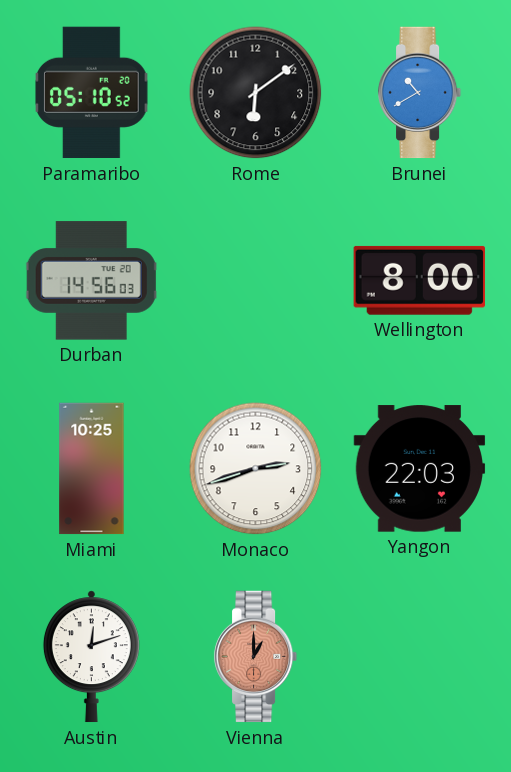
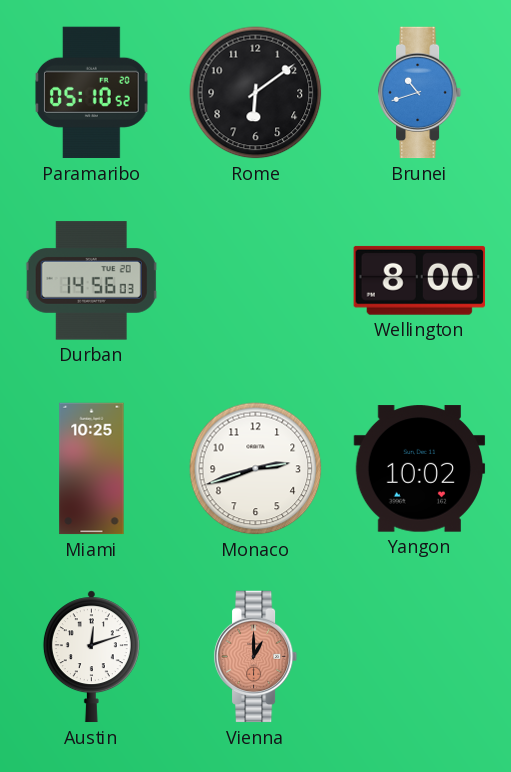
Brunei: 10:40 -> 10:42 (420, 93)
Yangon: 22:03 -> 10:02 (420, 469)
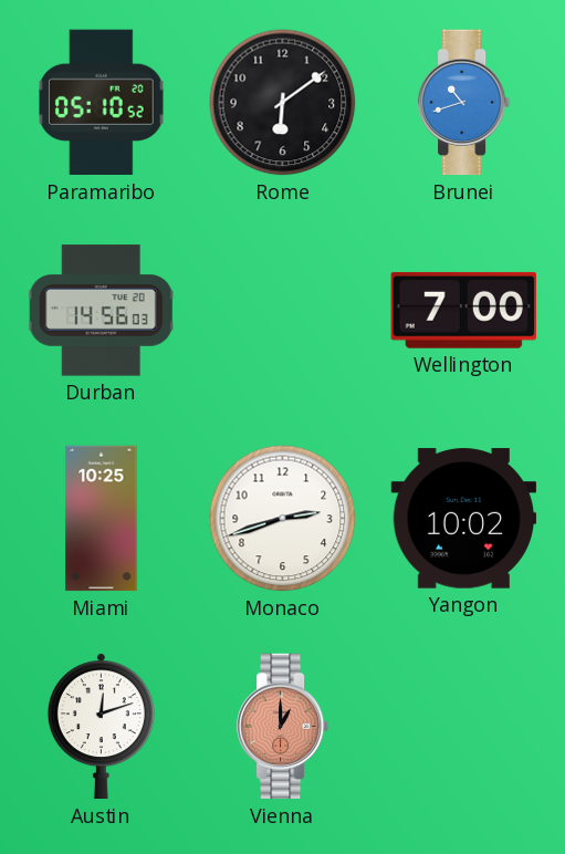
Wellington: 8:00 -> 7:00 (463, 310)
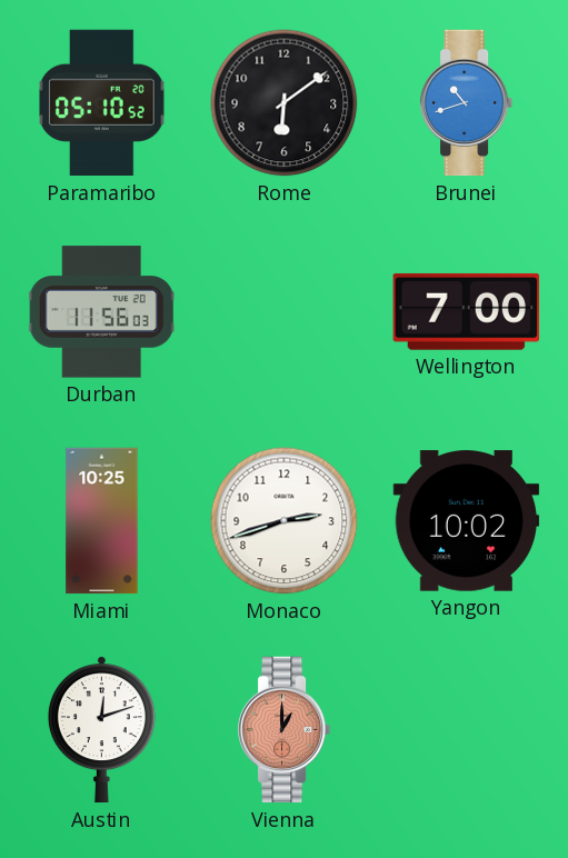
Durban: 14:56 -> 11:56 (102, 312)
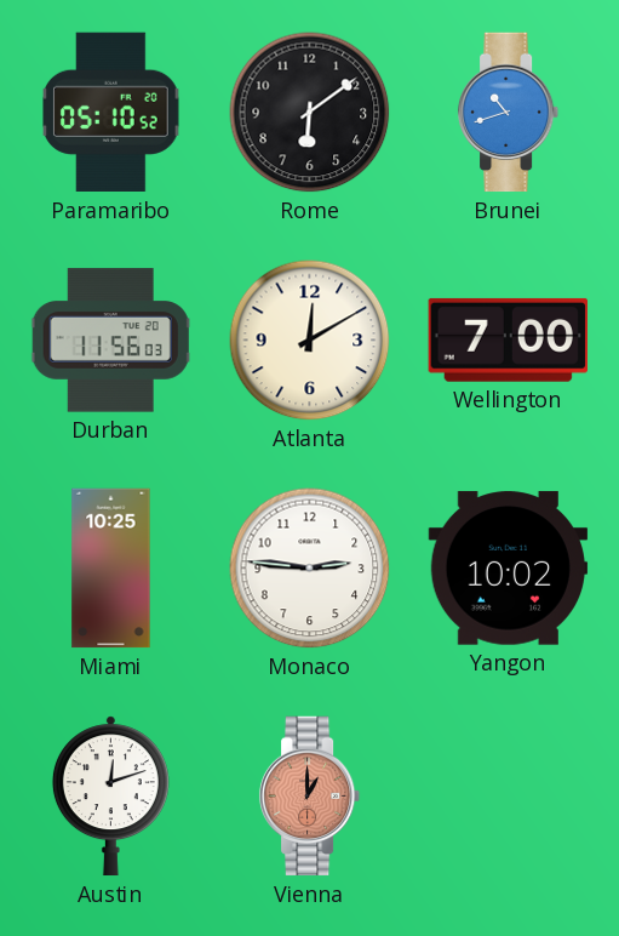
Atlanta: none -> 12:10 (310, 341)
Monaco: 2:42 -> 2:46 (310, 569)
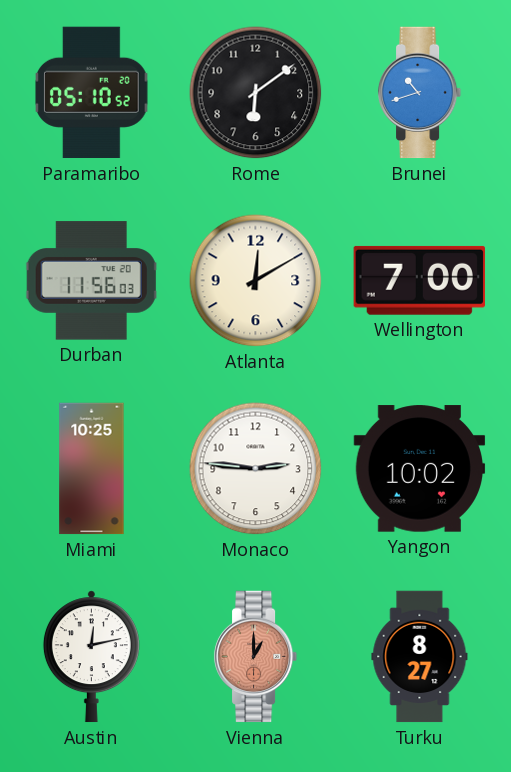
Austin: 12:12 -> 12:13 (91, 657)
Turku: none -> 8:27 (420, 657)
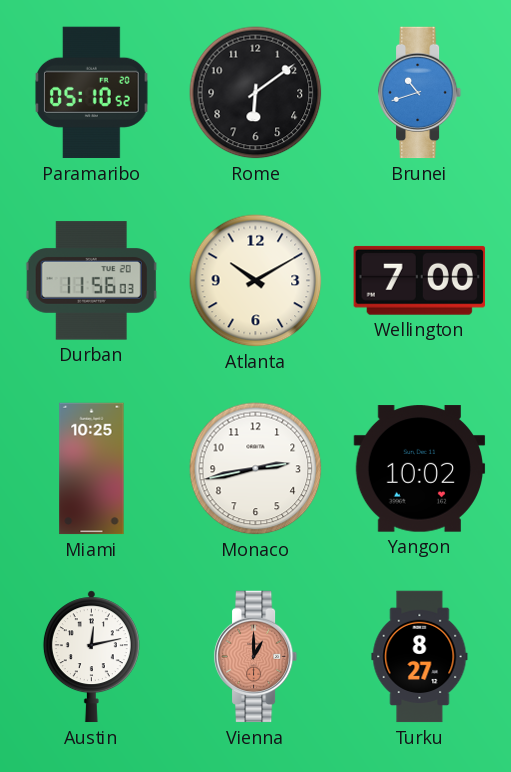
Atlanta: 12:10 -> 10:10 (256, 281)
Monaco: 2:46 -> 2:43 (256, 469)
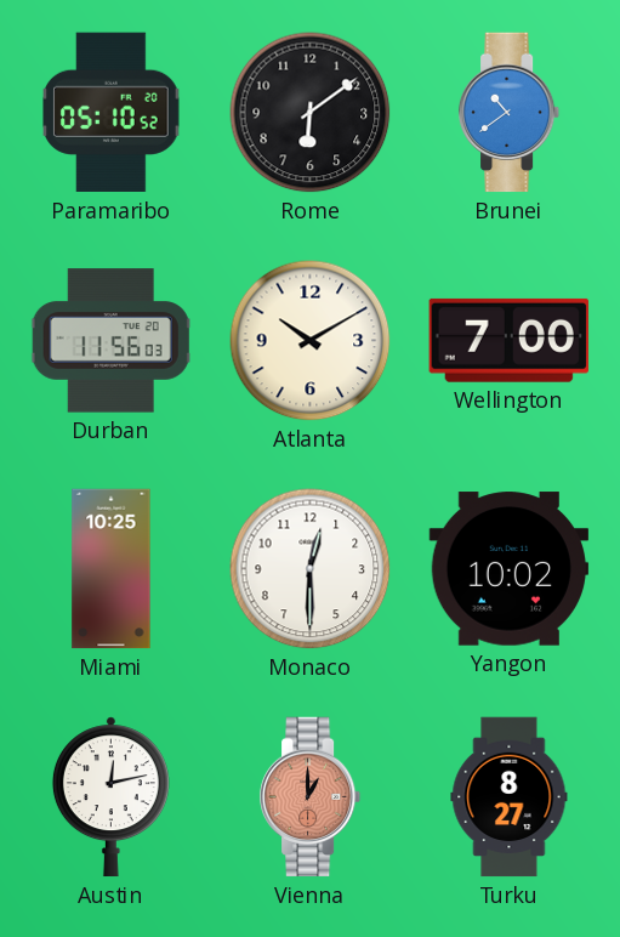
Brunei: 10:42 -> 10:39 (510, 113)
Monaco: 2:43 -> 12:30 (311, 569)
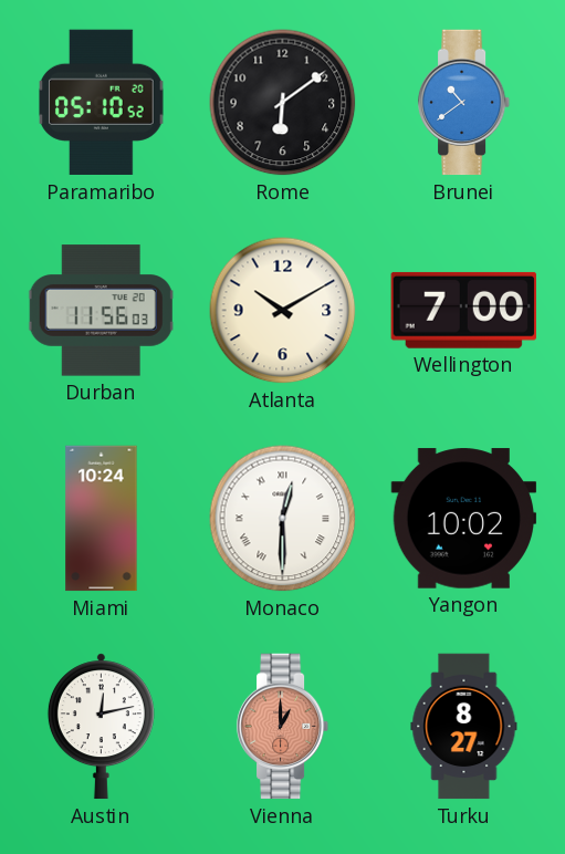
Miami: 10:25 -> 10:24 (102, 519)
Monaco numerals: Arabic -> Roman (283, 519)
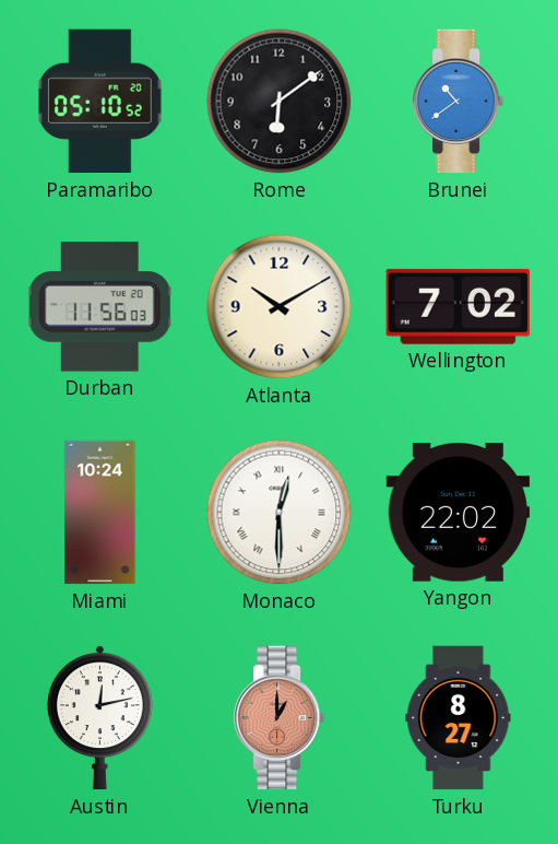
Wellington: 7:00 -> 7:02 (458, 306)
Yangon: 10:02 -> 22:02 (459, 513)
